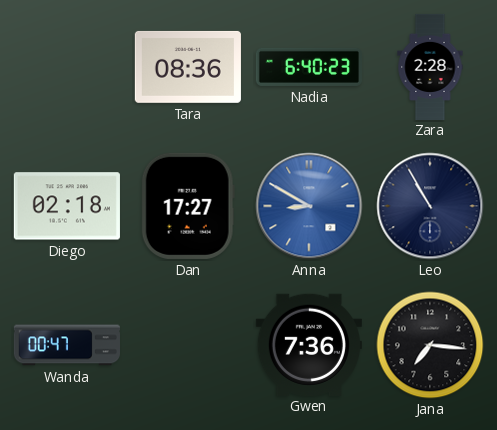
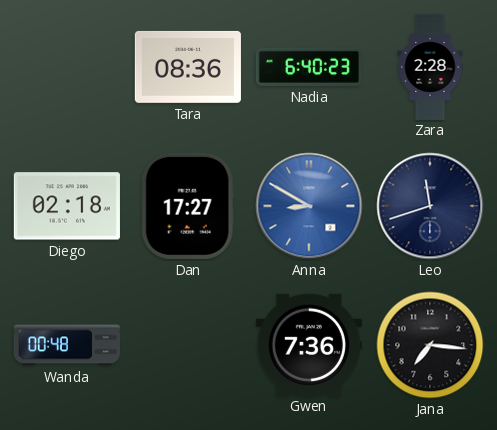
Leo: 10:55 -> 11:42 (430, 206)
Wanda: 00:47 -> 00:48 (67, 345)
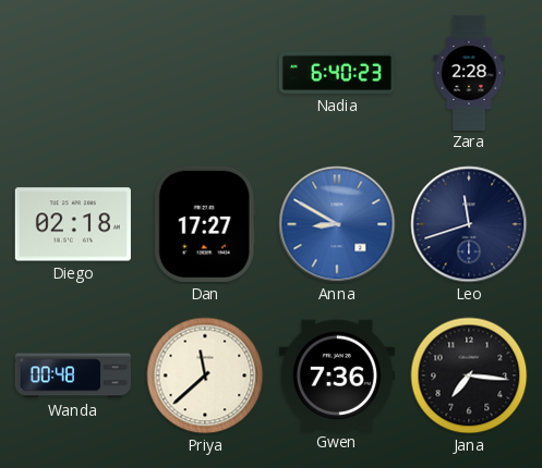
Tara: 08:36 -> none (188, 67)
Priya: none -> 11:38 (205, 375)
